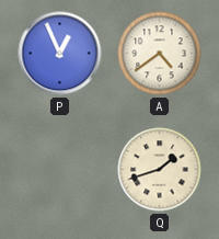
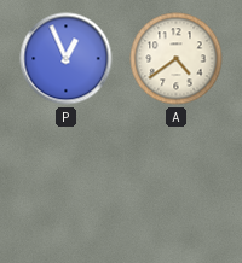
Q: 1:42 -> none (160, 170)
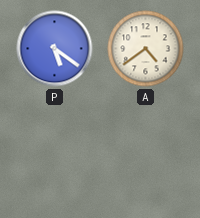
P: 12:56 -> 5:21 (55, 49)
